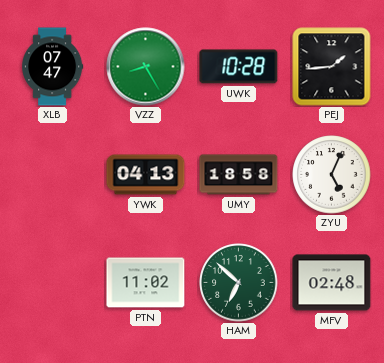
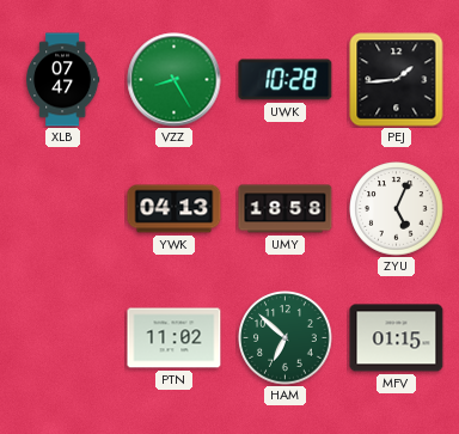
MFV: 02:48 -> 01:15 (397, 338)
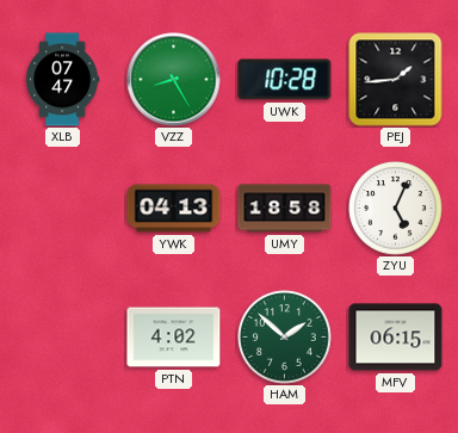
PTN: 11:02 -> 4:02 (174, 338)
HAM: 6:52 -> 1:52 (285, 338)
MFV: 01:15 -> 06:15 (396, 338)
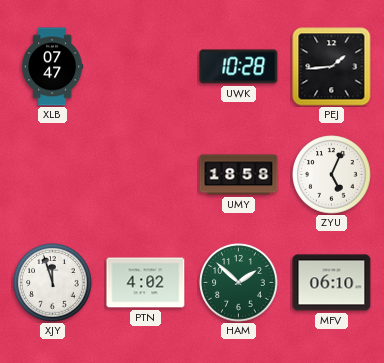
VZZ: 8:25 -> none (174, 80)
YWK: 04:13 -> none (174, 209)
XJY: none -> 11:57 (53, 283)
MFV: 06:15 -> 06:10 (332, 283)
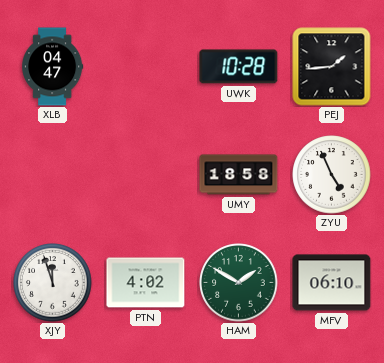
XLB: 07:47 -> 04:47 (53, 67)
ZYU: 5:04 -> 4:56 (332, 175)
HAM: 1:52 -> 1:50 (239, 283)
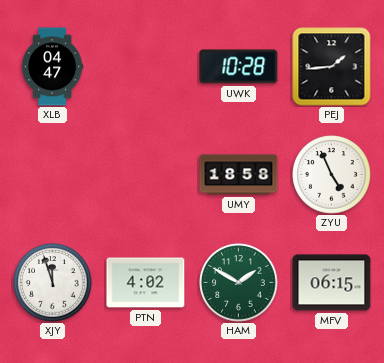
MFV: 06:10 -> 06:15 (332, 283)
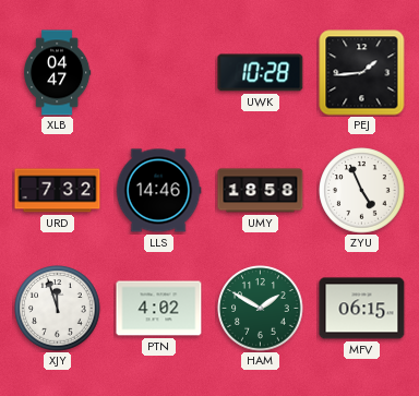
URD: none -> 7:32 (58, 191)
LLS: none -> 14:46 (158, 191)
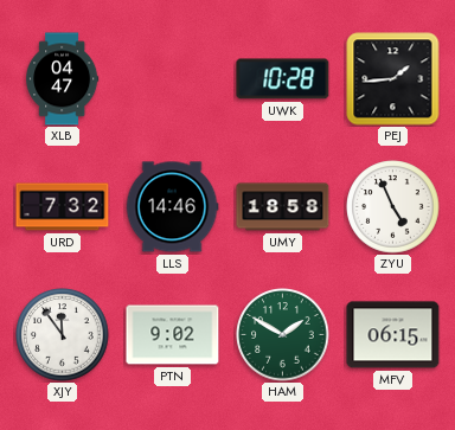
XJY: 11:57 -> 11:54 (63, 335)
PTN: 4:02 -> 9:02 (173, 335)
